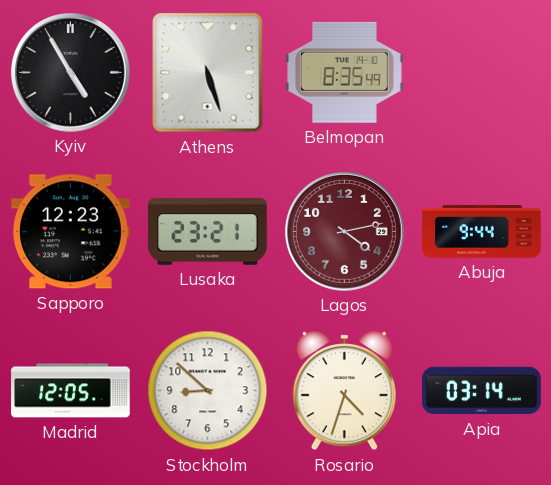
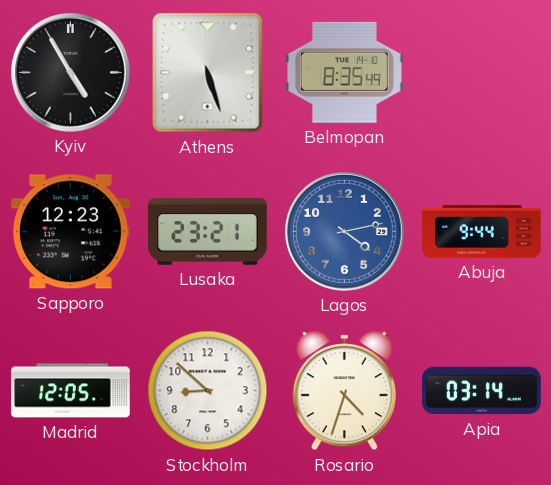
Lagos dial: burgundy -> blue (345, 232)
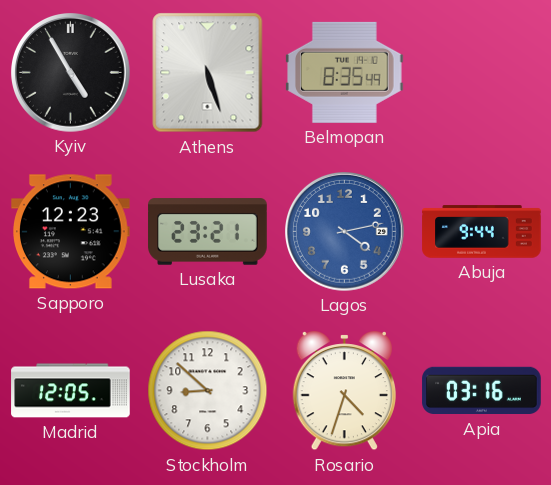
Apia: 03:14 -> 03:16 (482, 391)
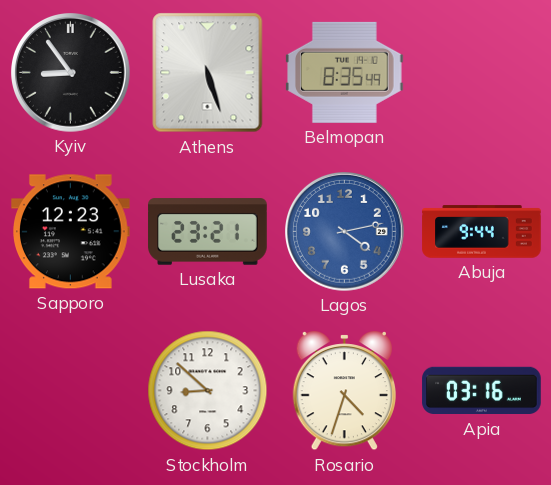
Kyiv: 4:55 -> 8:54 (71, 73)
Madrid: 12:05 -> none (71, 391)
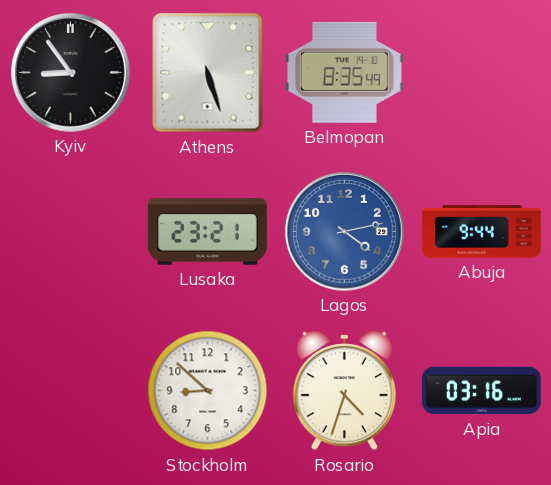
Sapporo: 12:23 -> none (71, 232)
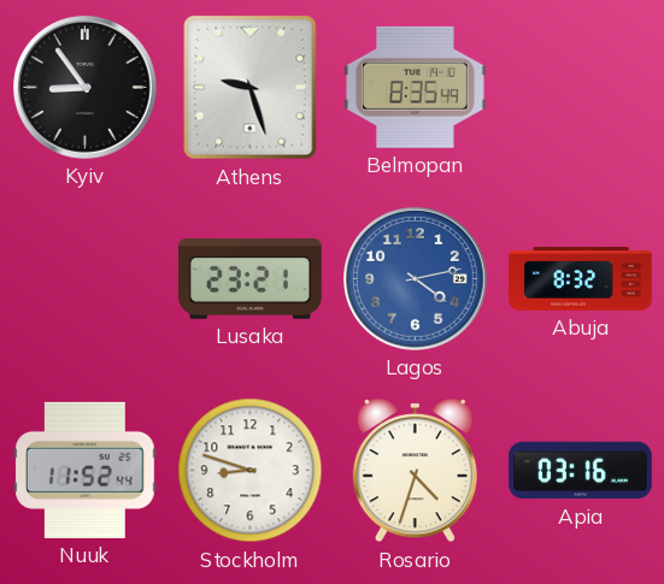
Athens: 5:27 -> 9:27 (251, 88)
Abuja: 9:44 -> 8:32 (581, 279)
Nuuk: none -> 11:52 (86, 470)
Stockholm: 8:52 -> 8:48 (251, 471)
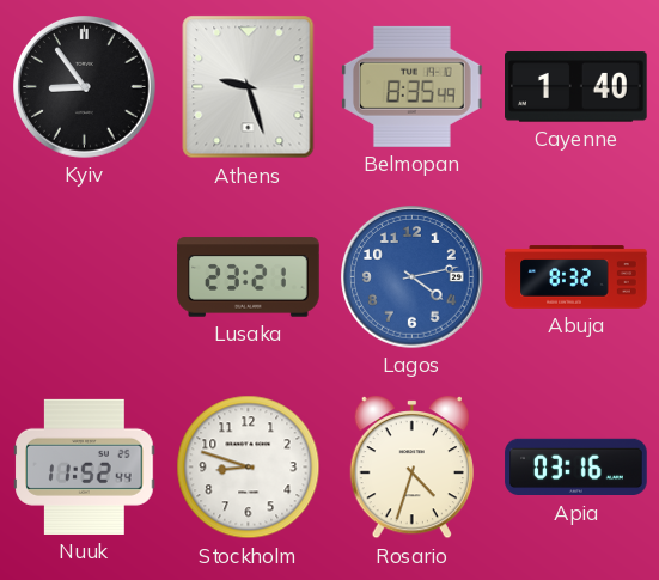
Cayenne: none -> 1:40 (576, 87)
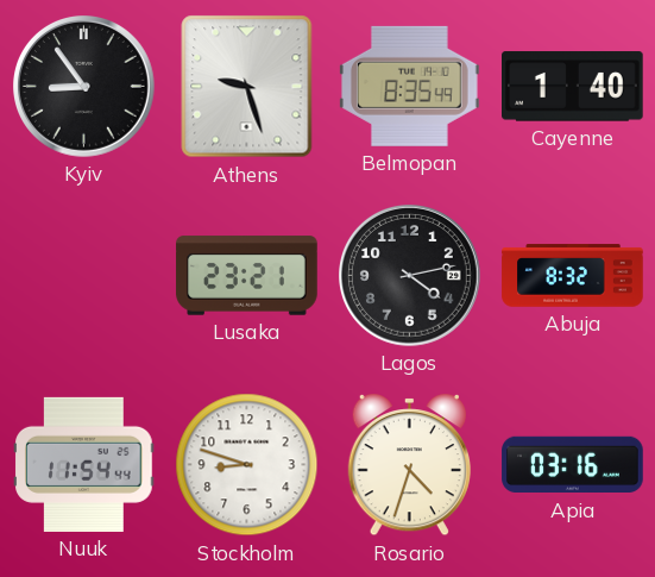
Lagos dial: blue -> black (410, 276)
Nuuk: 11:52 -> 11:54 (84, 464)
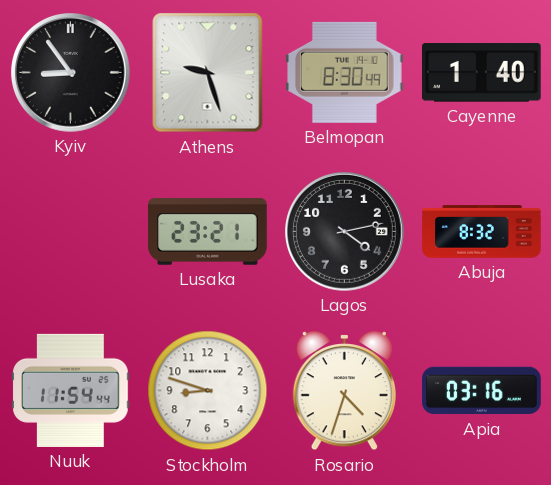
Belmopan: 8:35 -> 8:30 (345, 72)
